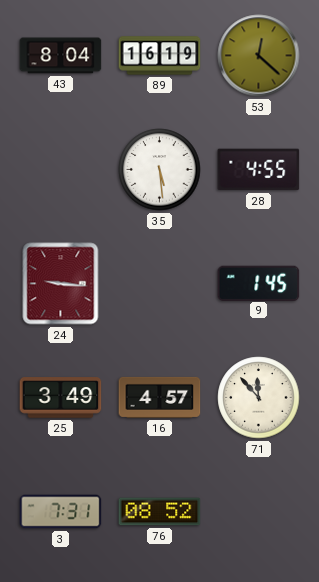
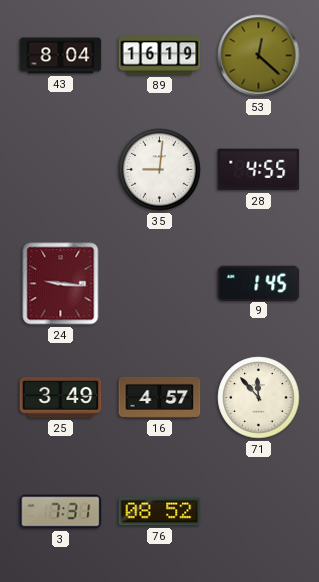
35: 5:29 -> 9:01 (160, 170)
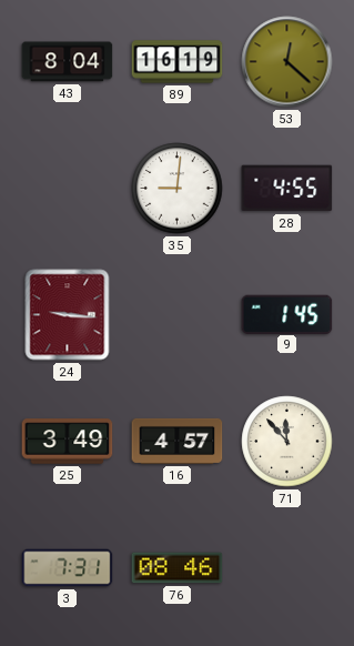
76: 08:52 -> 08:46 (178, 568)
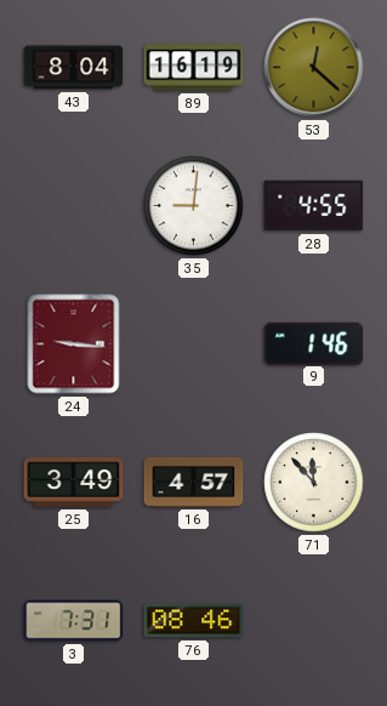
9: 1:45 -> 1:46 (314, 343)
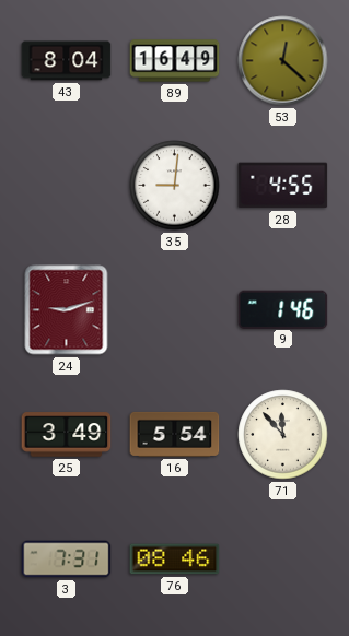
89: 16:19 -> 16:49 (175, 61)
24: 9:16 -> 9:12 (67, 310)
16: 4:57 -> 5:54 (175, 434)
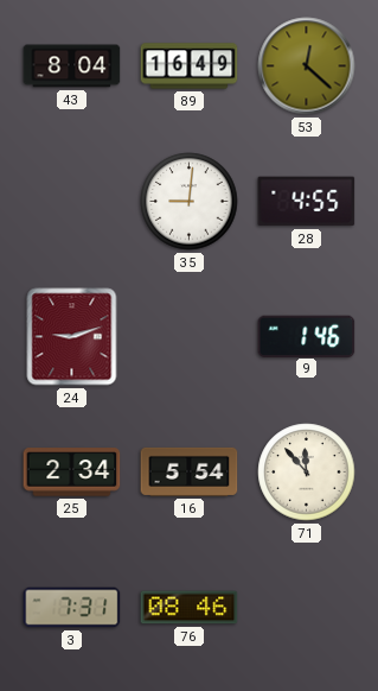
25: 3:49 -> 2:34 (72, 473)
